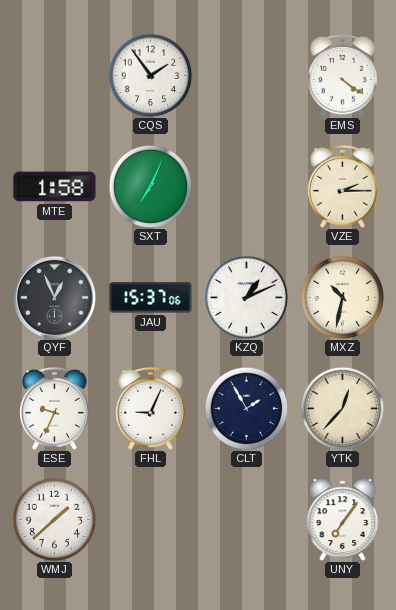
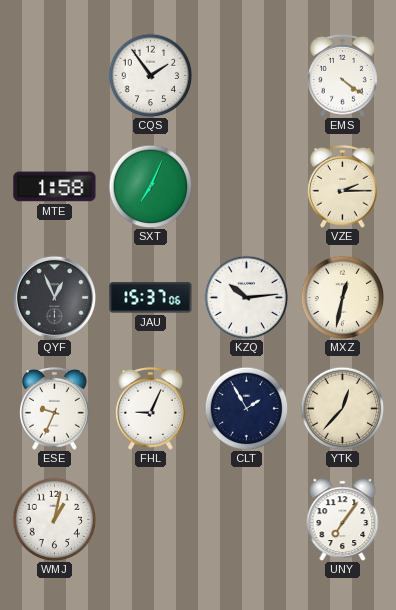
KZQ: 1:11 -> 10:14 (246, 297)
MXZ: 10:32 -> 12:32 (342, 297)
WMJ: 1:38 -> 1:02 (54, 519)
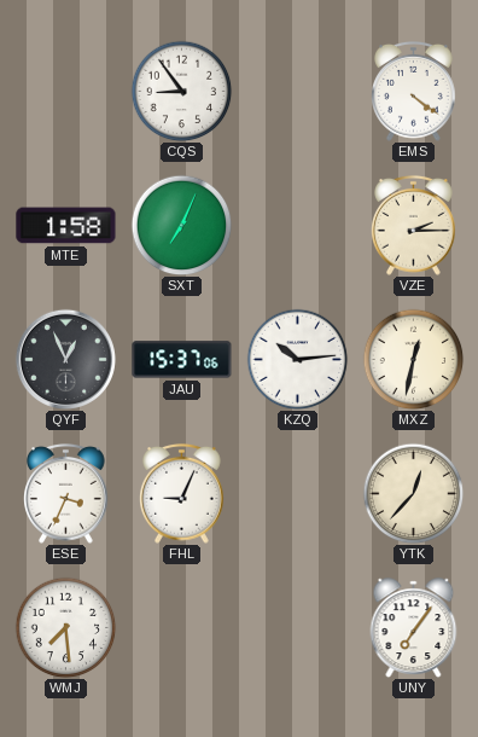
CQS: 1:54 -> 8:54 (181, 91)
ESE: 9:34 -> 3:34 (66, 493)
CLT: 1:55 -> none (246, 408)
WMJ: 1:02 -> 7:29 (65, 627)
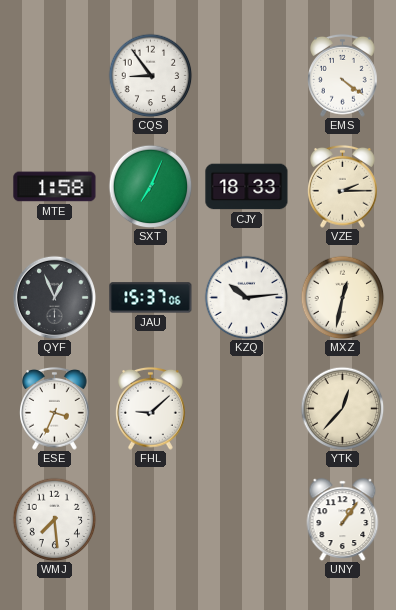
CJY: none -> 18:33 (247, 187)
FHL: 9:04 -> 9:08 (151, 408)
UNY: 7:06 -> 1:06 (343, 520)
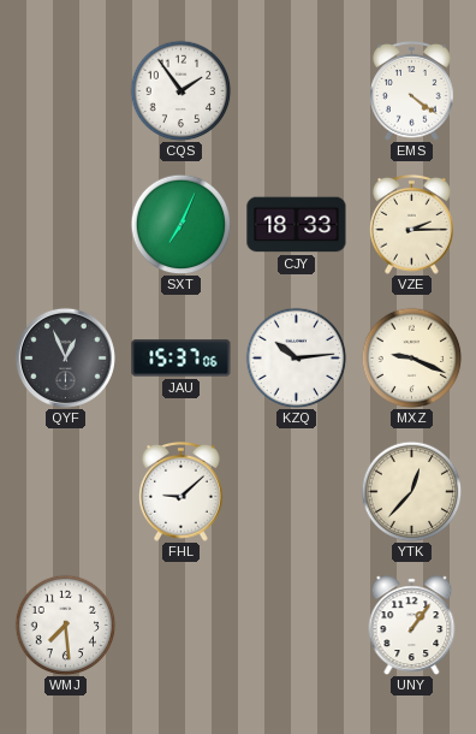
CQS: 8:54 -> 1:54 (180, 90)
MTE: 1:58 -> none (55, 187)
MXZ: 12:32 -> 9:19 (411, 357)
ESE: 3:34 -> none (55, 408)
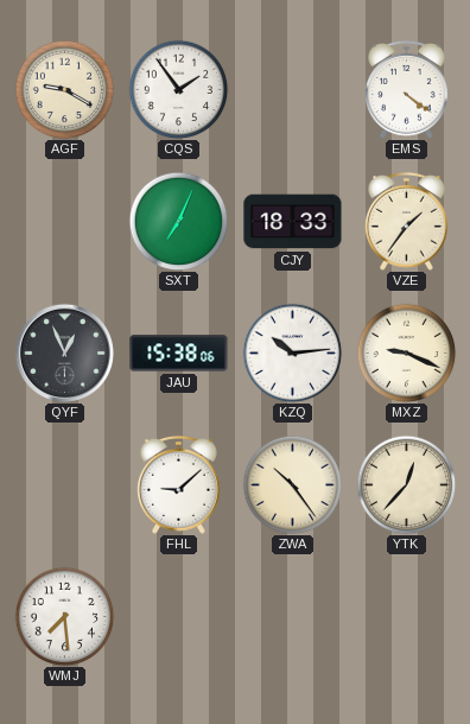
AGF: none -> 9:20 (64, 89)
VZE: 2:15 -> 1:36 (407, 221)
JAU: 15:37 -> 15:38 (179, 354)
ZWA: none -> 10:24 (292, 484)
UNY: 1:06 -> none (412, 626)
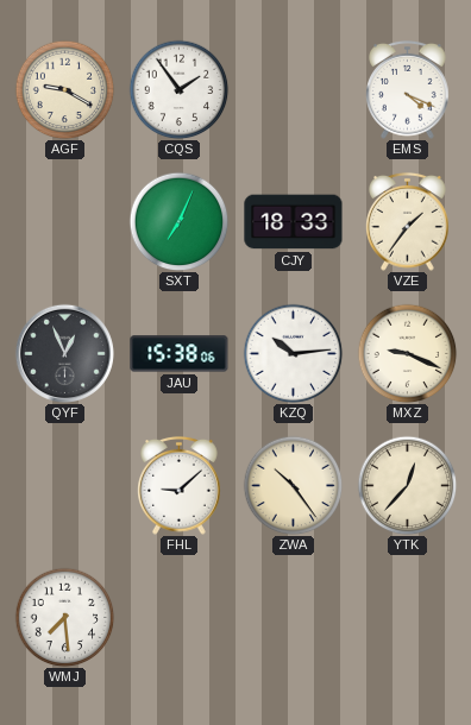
EMS: 4:21 -> 4:19 (408, 89)
